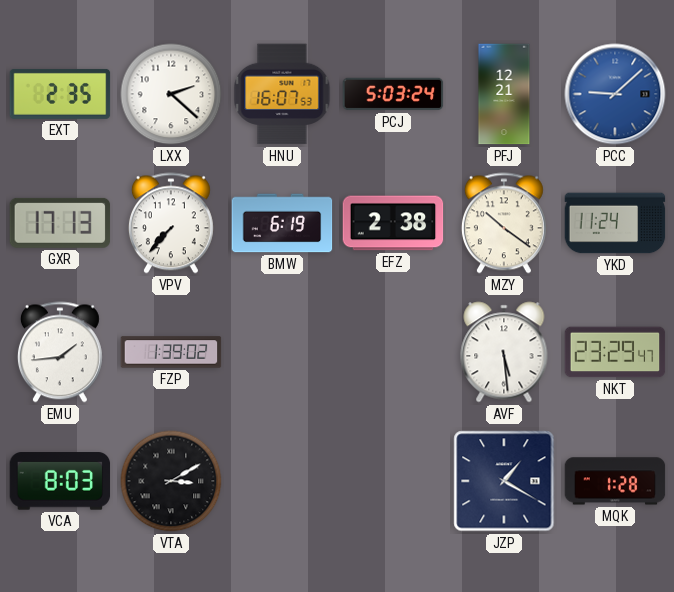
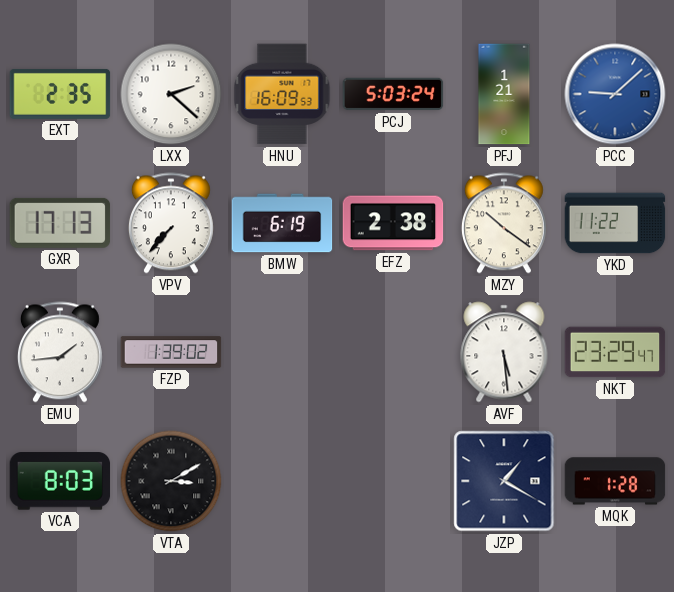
HNU: 16:07 -> 16:09 (282, 94)
PFJ: 12:21 -> 1:21 (504, 94)
YKD: 11:24 -> 11:22 (615, 223)
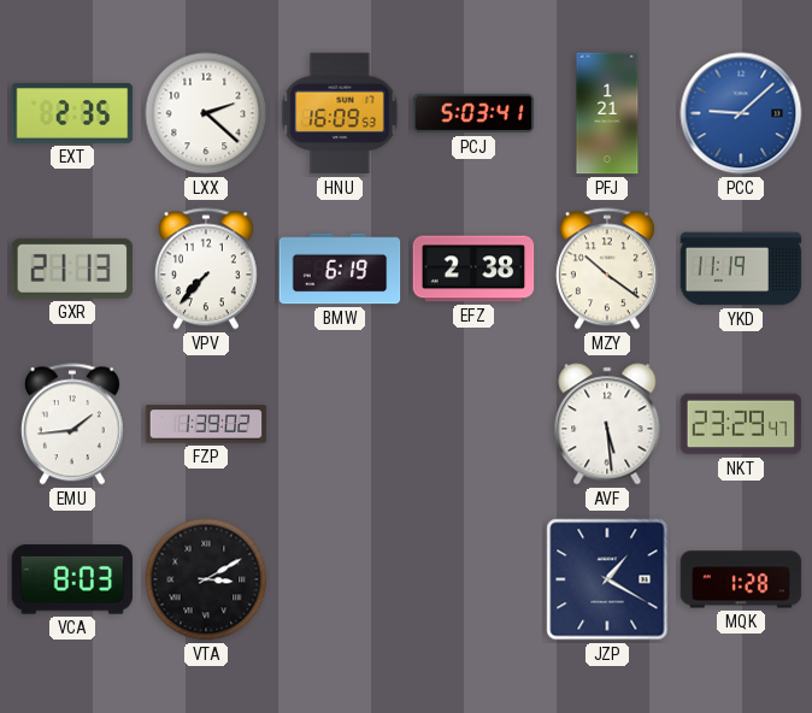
PCJ: 5:03:24 -> 5:03:41 (473, 113)
GXR: 17:13 -> 21:13 (72, 269)
YKD: 11:22 -> 11:19 (741, 269)
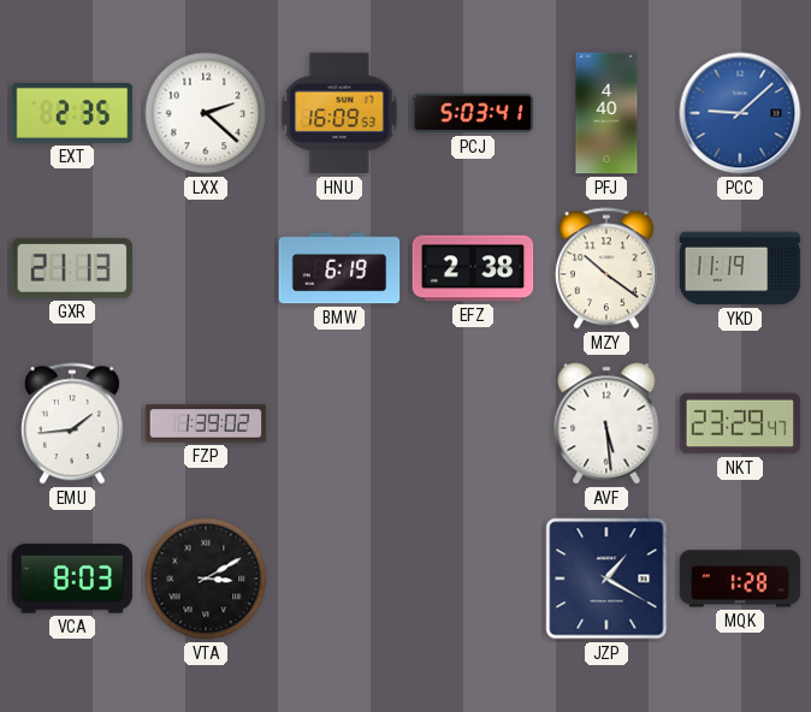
PFJ: 1:21 -> 4:40 (606, 113)
VPV: 7:37 -> none (206, 269)
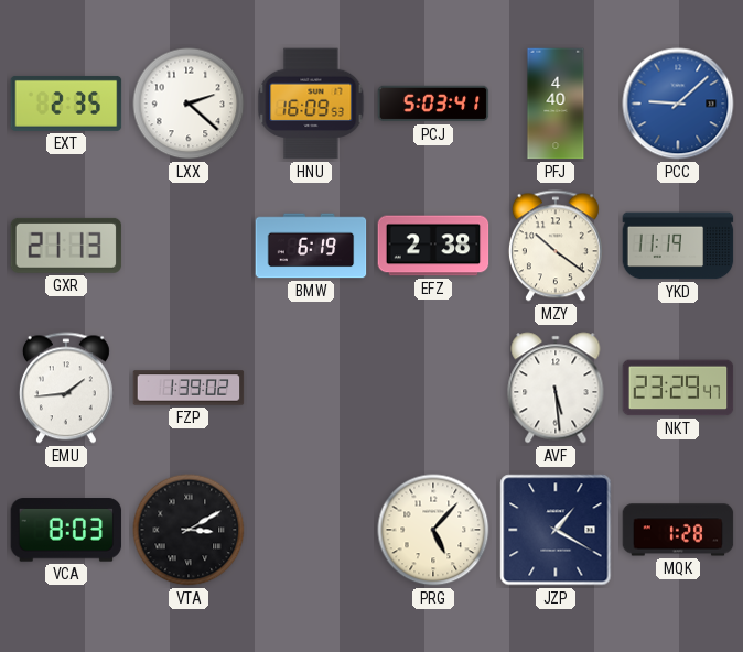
PRG: none -> 5:07 (433, 530)
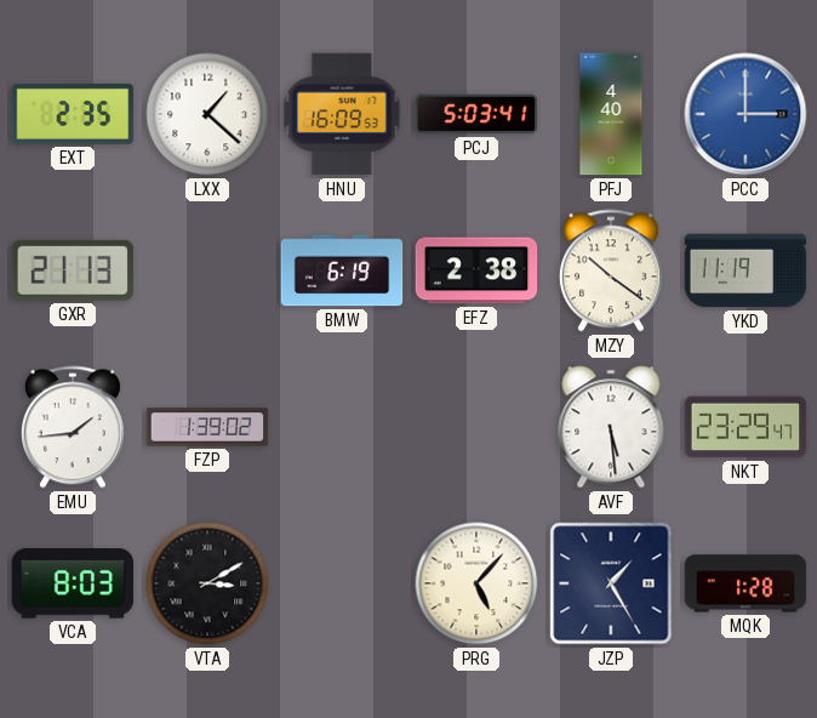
LXX: 2:22 -> 1:22 (207, 114)
PCC: 9:08 -> 3:00 (745, 114)
JZP: 1:20 -> 1:25 (611, 583)
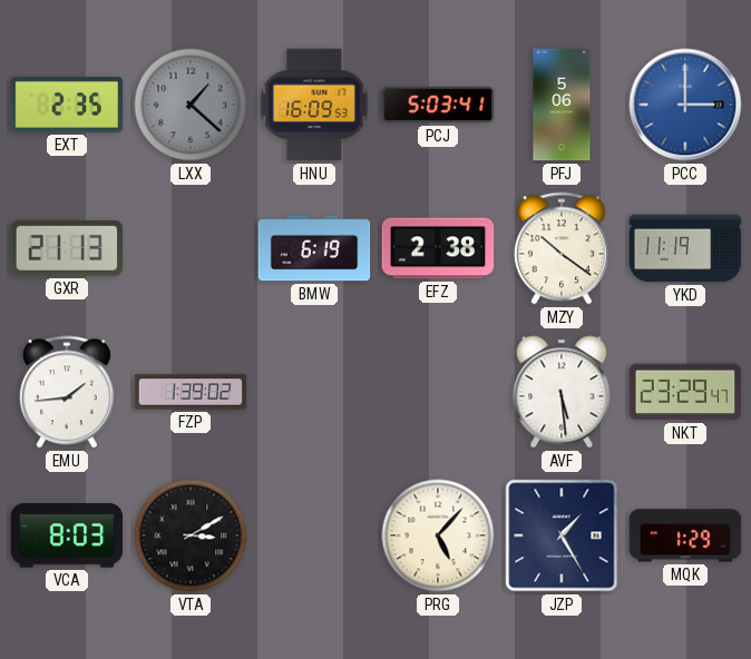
LXX dial: white -> grey (191, 105)
PFJ: 4:40 -> 5:06 (562, 105)
MQK: 1:28 -> 1:29 (685, 535)
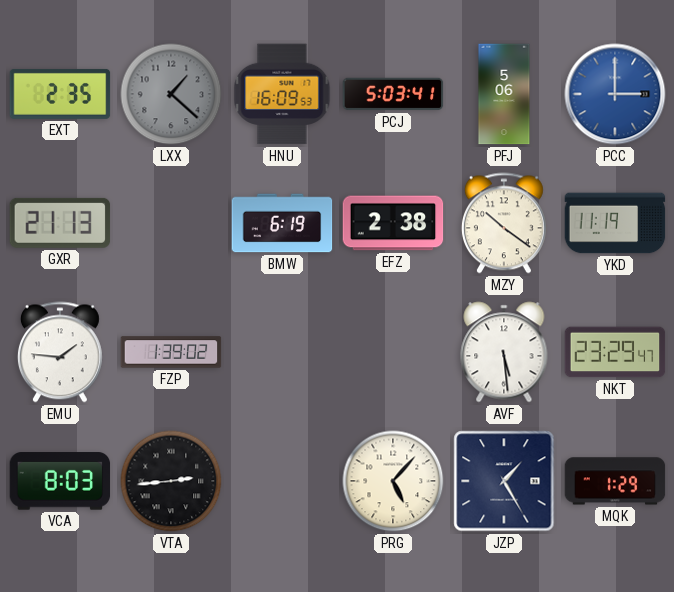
EMU: 1:44 -> 1:46 (60, 352)
VTA: 3:10 -> 2:44 (171, 481)
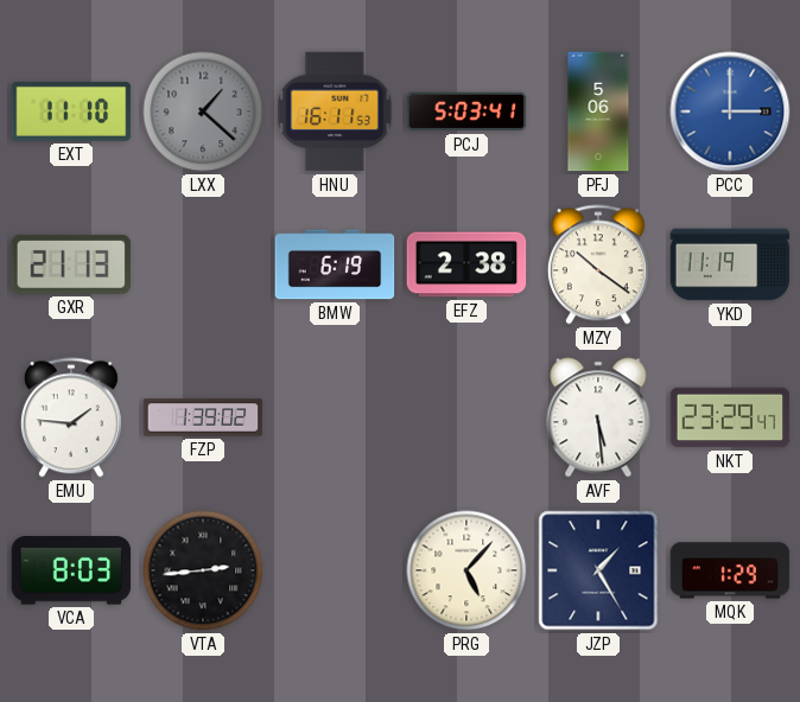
EXT: 2:35 -> 11:10 (71, 111)
HNU: 16:09 -> 16:11 (335, 111)
